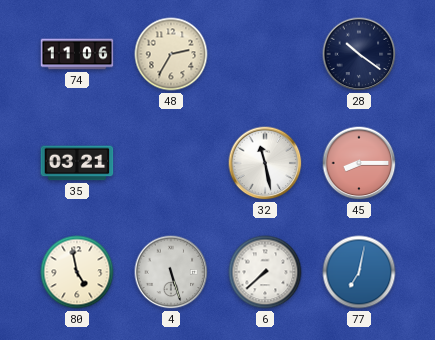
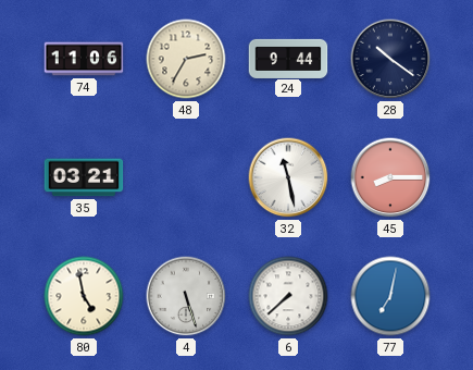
24: none -> 9:44 (288, 58)
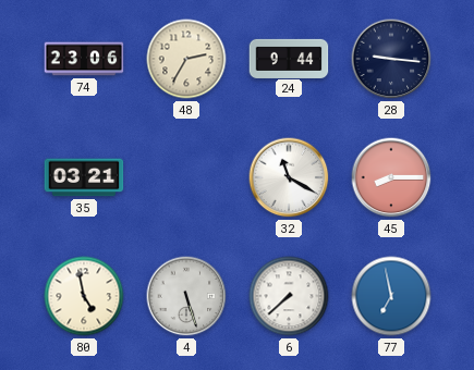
74: 11:06 -> 23:06 (84, 59)
28: 10:21 -> 9:16 (391, 59)
32: 11:28 -> 11:20 (289, 177)
77: 7:02 -> 6:58 (391, 296)
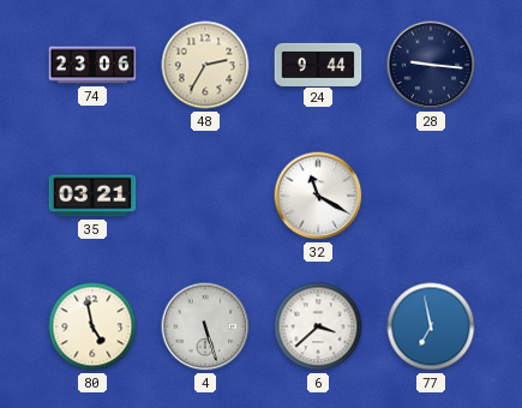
45: 8:15 -> none (391, 177)
6: 7:38 -> 3:38 (318, 326)
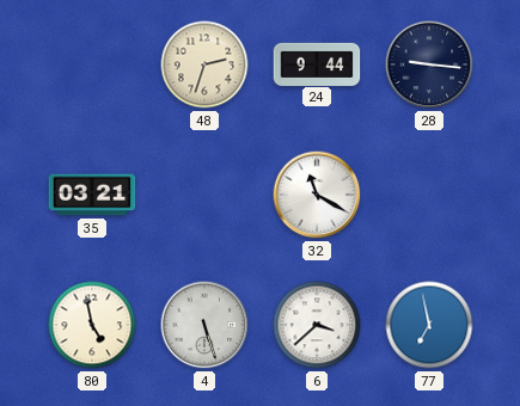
74: 23:06 -> none (92, 65)
48: 2:35 -> 2:33 (204, 64)
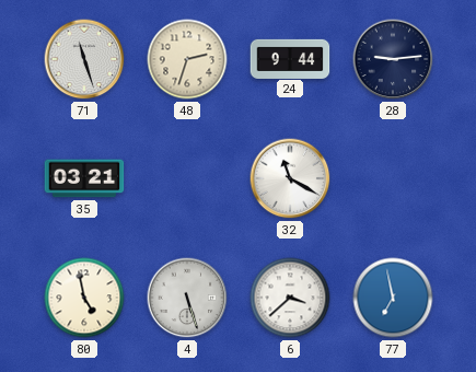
71: none -> 11:27 (84, 59)
28: 9:16 -> 9:14 (393, 59)
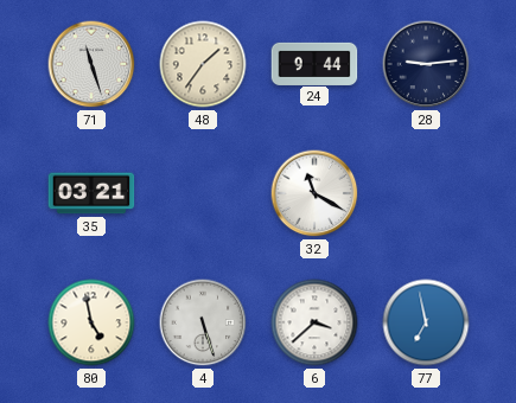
48: 2:33 -> 1:36 (203, 64)
